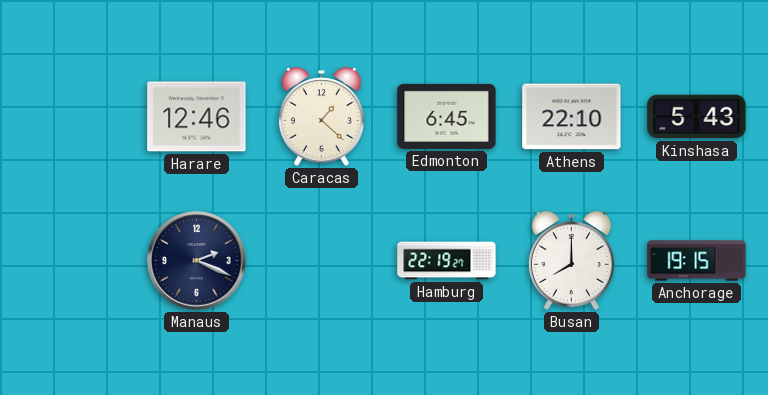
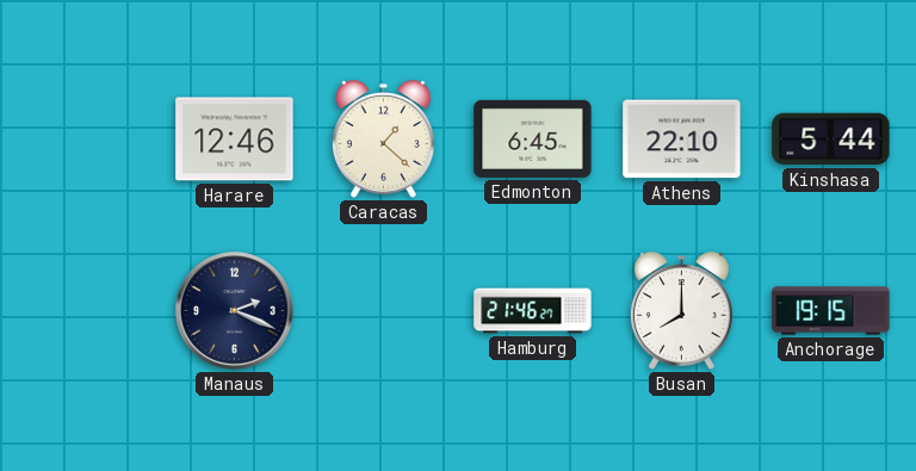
Kinshasa: 5:43 -> 5:44 (831, 140)
Hamburg: 22:19 -> 21:46 (533, 311)
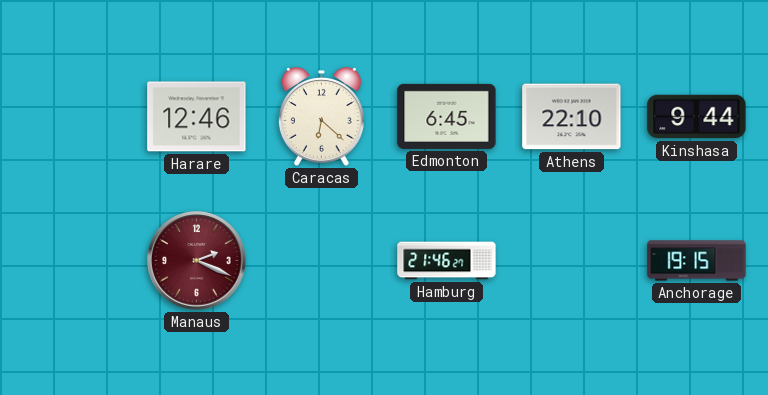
Caracas: 1:22 -> 6:22 (321, 117)
Kinshasa: 5:44 -> 9:44 (697, 117)
Manaus dial: navy -> burgundy (197, 261)
Busan: 8:00 -> none (681, 311)
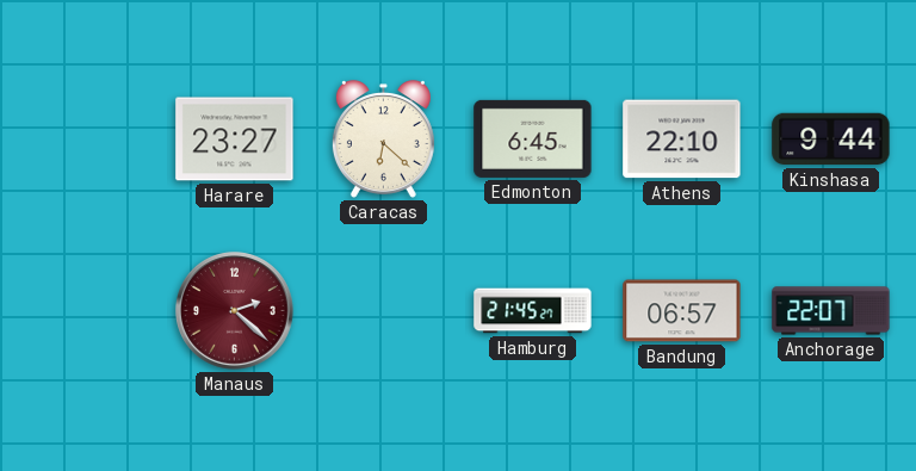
Harare: 12:46 -> 23:27 (235, 140)
Manaus: 2:19 -> 2:22 (235, 311)
Hamburg: 21:46 -> 21:45 (533, 311)
Bandung: none -> 06:57 (682, 311)
Anchorage: 19:15 -> 22:07 (831, 311)
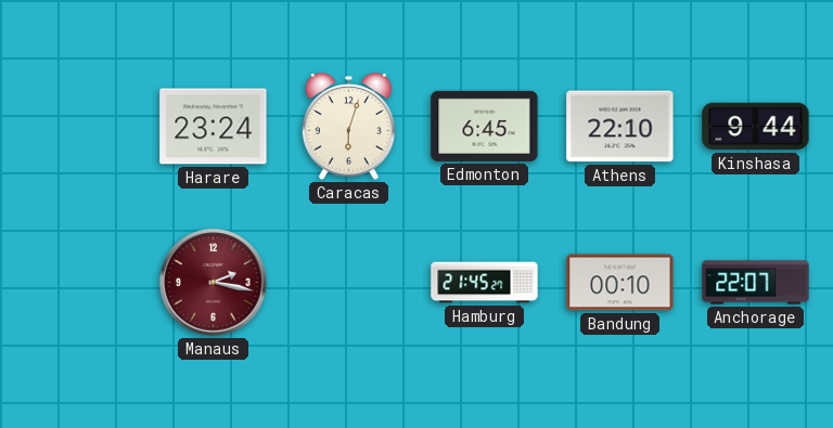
Harare: 23:27 -> 23:24 (214, 127)
Caracas: 6:22 -> 6:03 (348, 127)
Manaus: 2:22 -> 2:17 (214, 283)
Bandung: 06:57 -> 00:10 (620, 283)
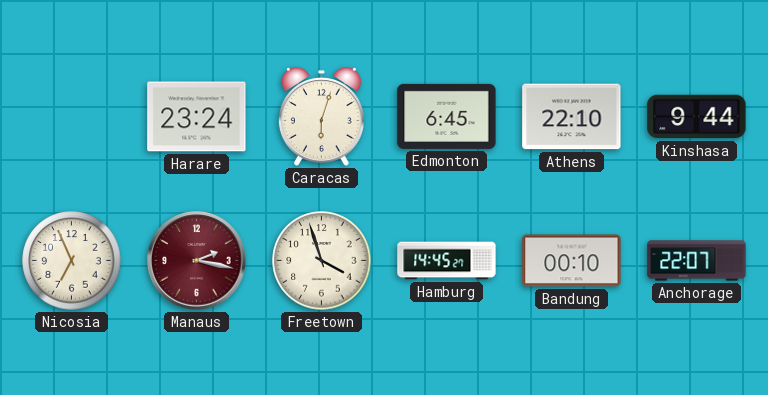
Nicosia: none -> 6:56 (72, 261)
Freetown: none -> 3:57 (322, 261)
Hamburg: 21:45 -> 14:45 (447, 261)
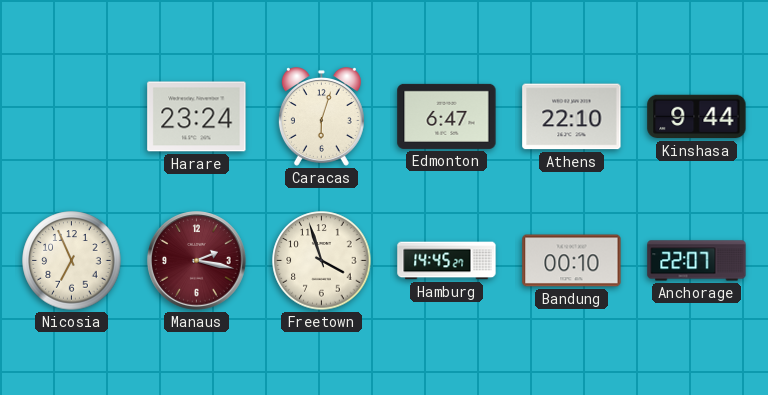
Edmonton: 6:45 -> 6:47 (447, 116)
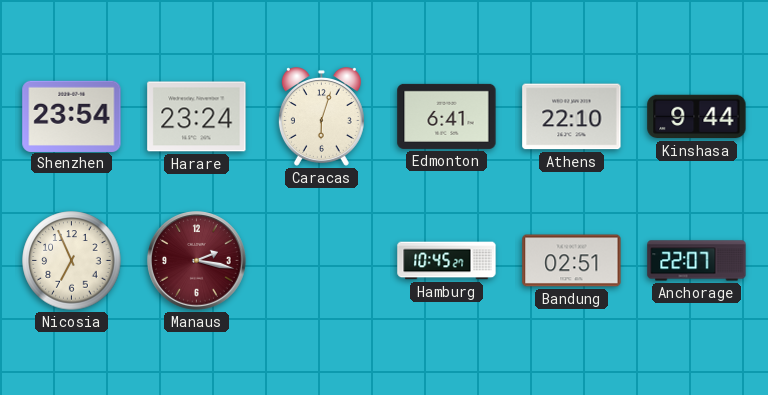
Shenzhen: none -> 23:54 (72, 116)
Edmonton: 6:47 -> 6:41 (447, 116)
Freetown: 3:57 -> none (322, 261)
Hamburg: 14:45 -> 10:45 (447, 261)
Bandung: 00:10 -> 02:51 (572, 261)
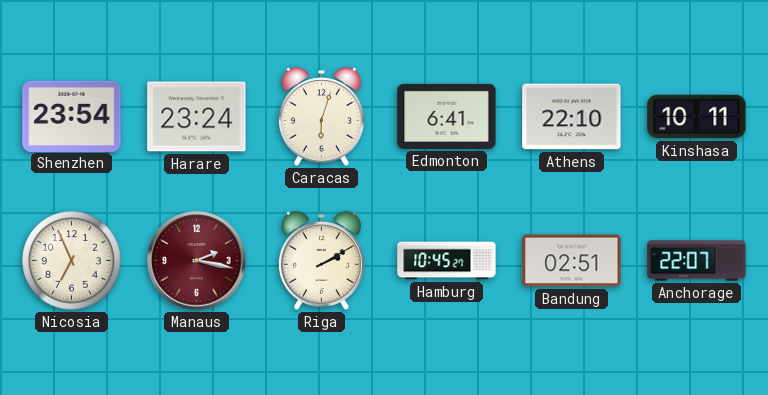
Kinshasa: 9:44 -> 10:11 (697, 117)
Riga: none -> 2:10 (321, 261)
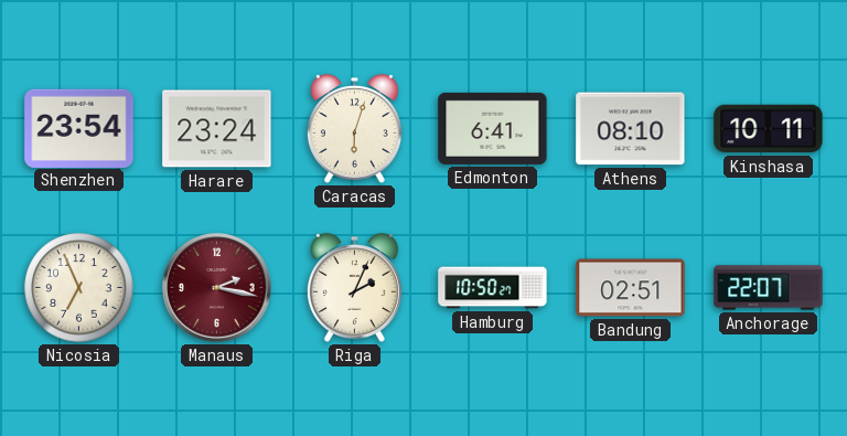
Athens: 22:10 -> 08:10 (631, 129)
Riga: 2:10 -> 2:04 (354, 288)
Hamburg: 10:45 -> 10:50 (493, 288)
